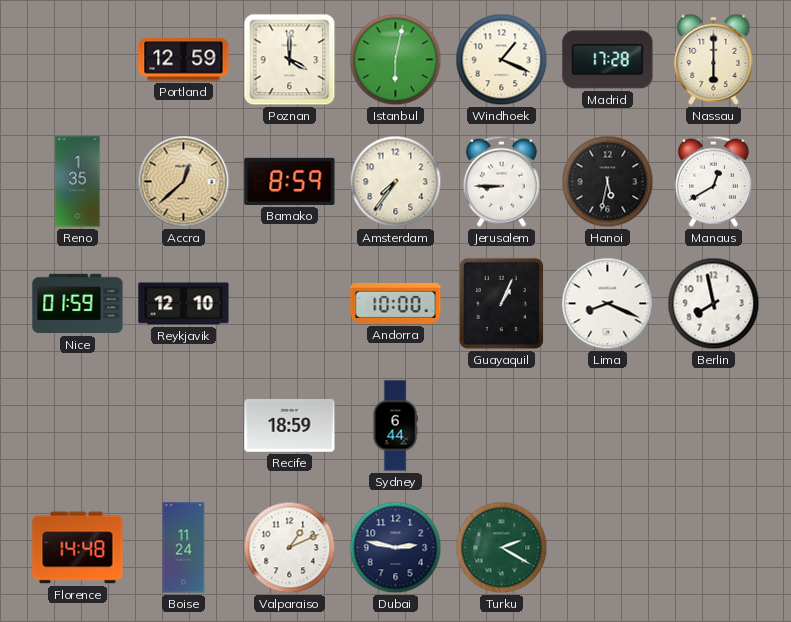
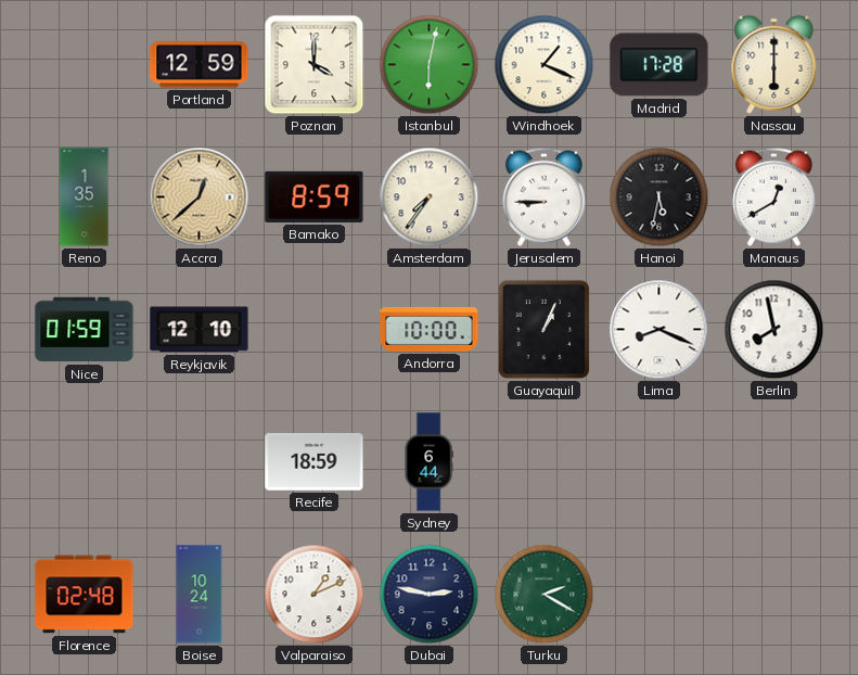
Florence: 14:48 -> 02:48 (85, 595)
Boise: 11:24 -> 10:24 (200, 595)
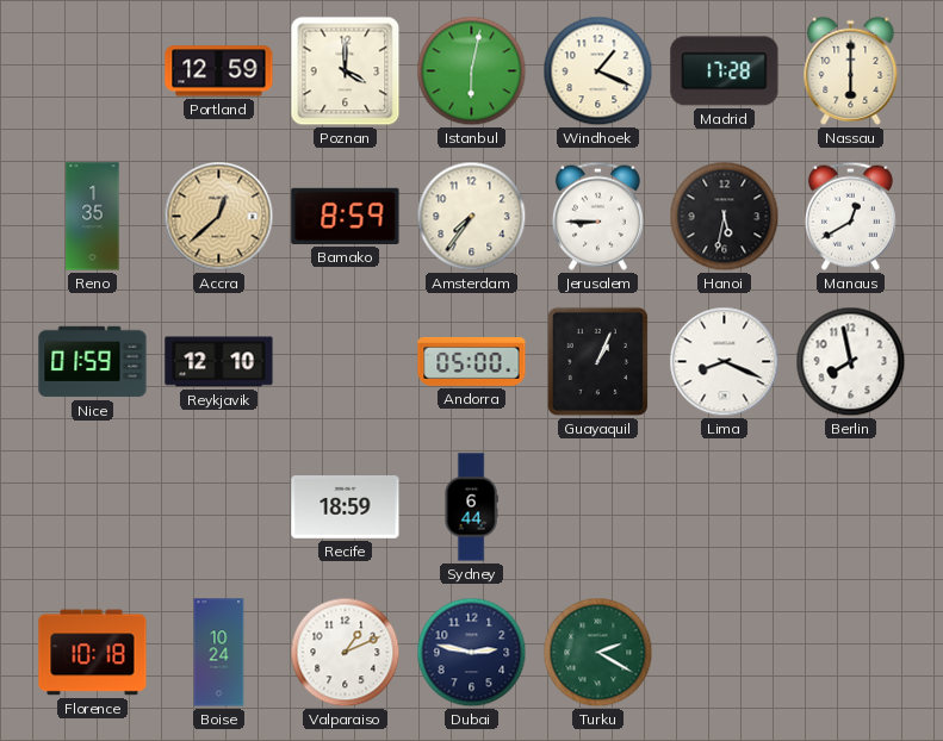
Andorra: 10:00 -> 05:00 (472, 361)
Florence: 02:48 -> 10:18 (93, 653)
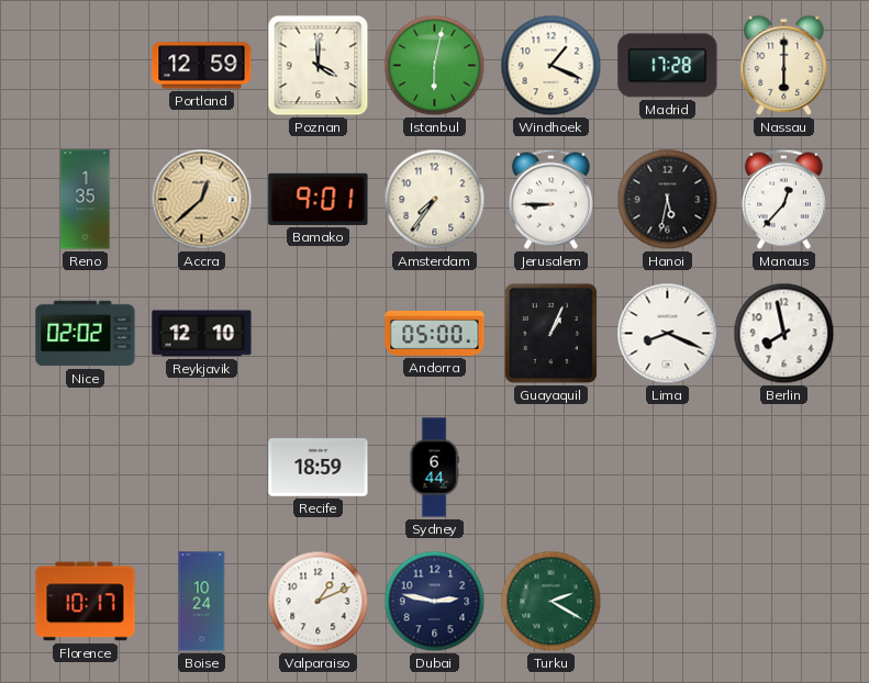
Bamako: 8:59 -> 9:01 (319, 199)
Manaus: 12:40 -> 12:37 (783, 199)
Nice: 01:59 -> 02:02 (86, 334)
Florence: 10:18 -> 10:17 (86, 602)
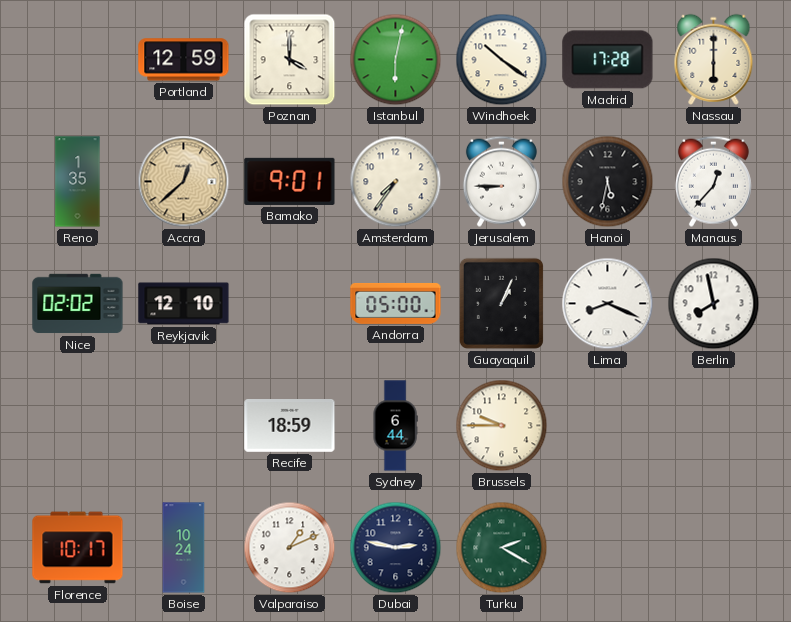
Windhoek: 1:19 -> 10:21 (502, 60)
Brussels: none -> 9:45 (502, 426)
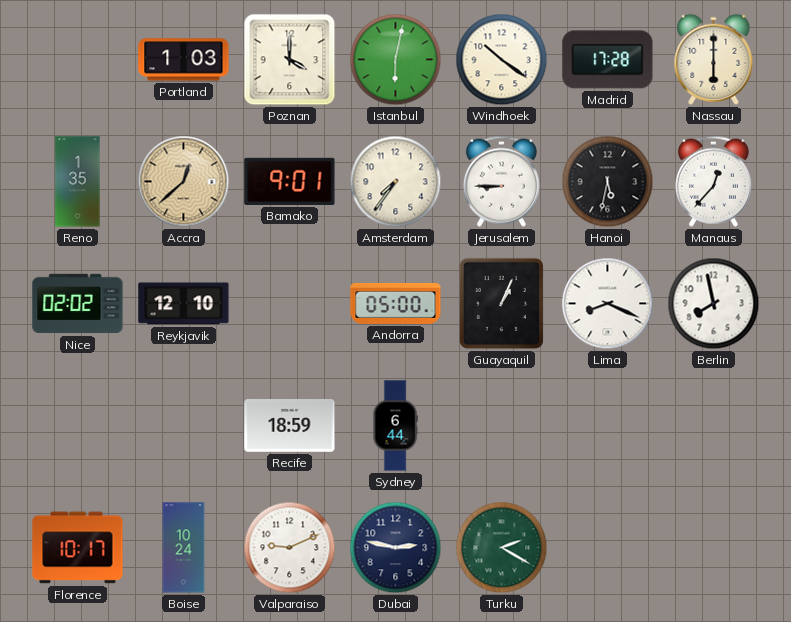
Portland: 12:59 -> 1:03 (184, 60)
Brussels: 9:45 -> none (502, 426)
Valparaiso: 1:11 -> 9:11 (290, 548)
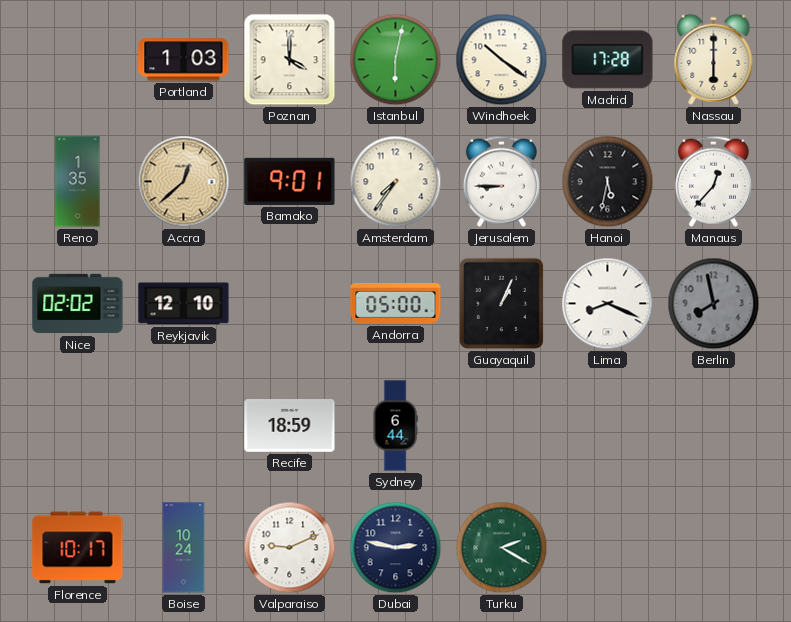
Berlin dial: white -> grey (714, 304)
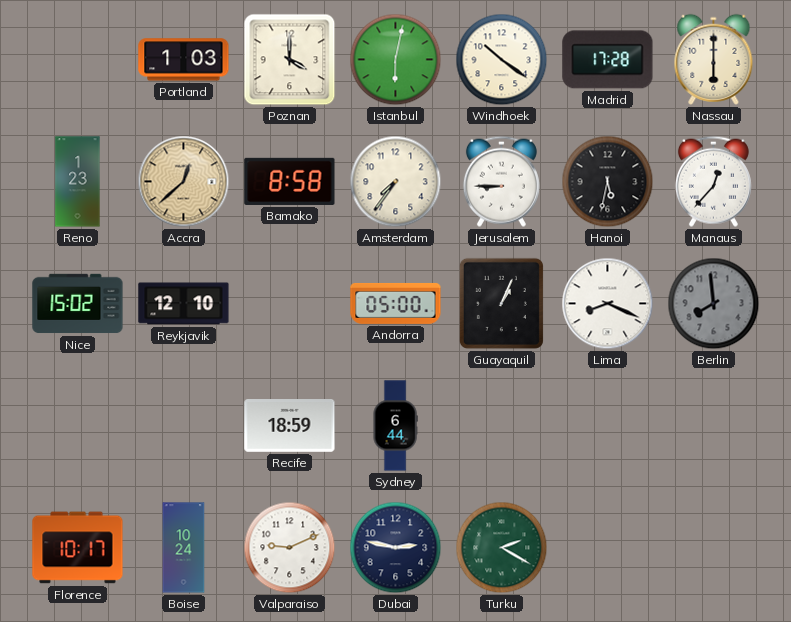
Reno: 1:35 -> 1:23 (78, 182)
Bamako: 9:01 -> 8:58 (290, 181)
Nice: 02:02 -> 15:02 (78, 304)
Berlin: 7:58 -> 7:59 (714, 304)
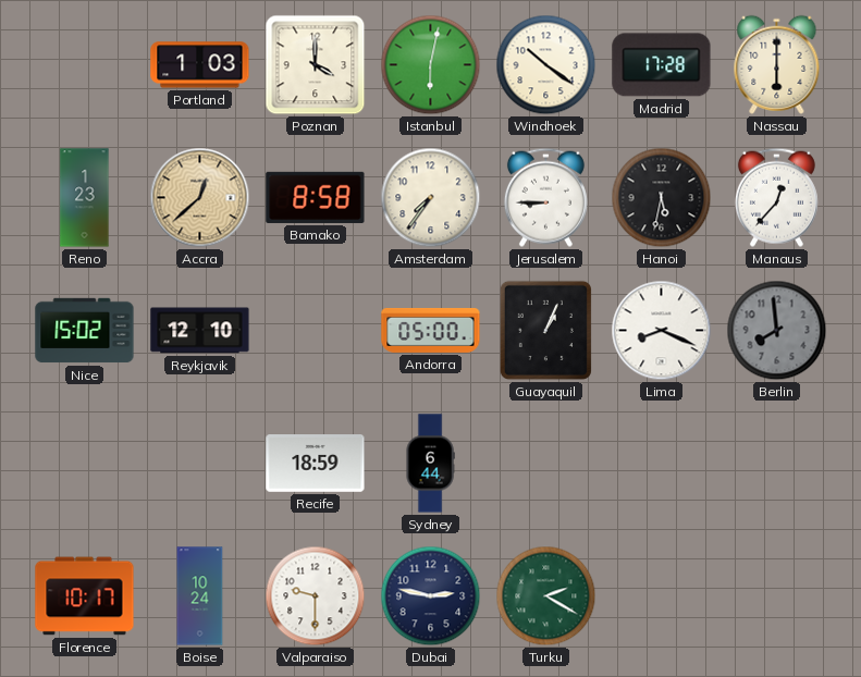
Valparaiso: 9:11 -> 9:30 (316, 596)
